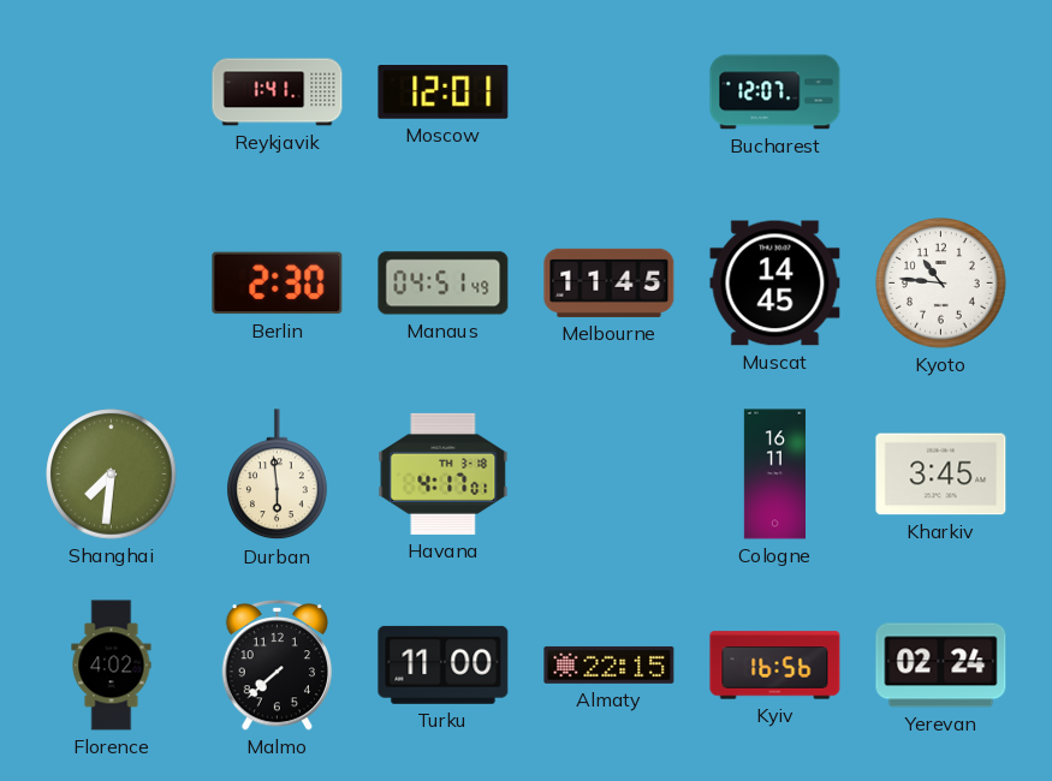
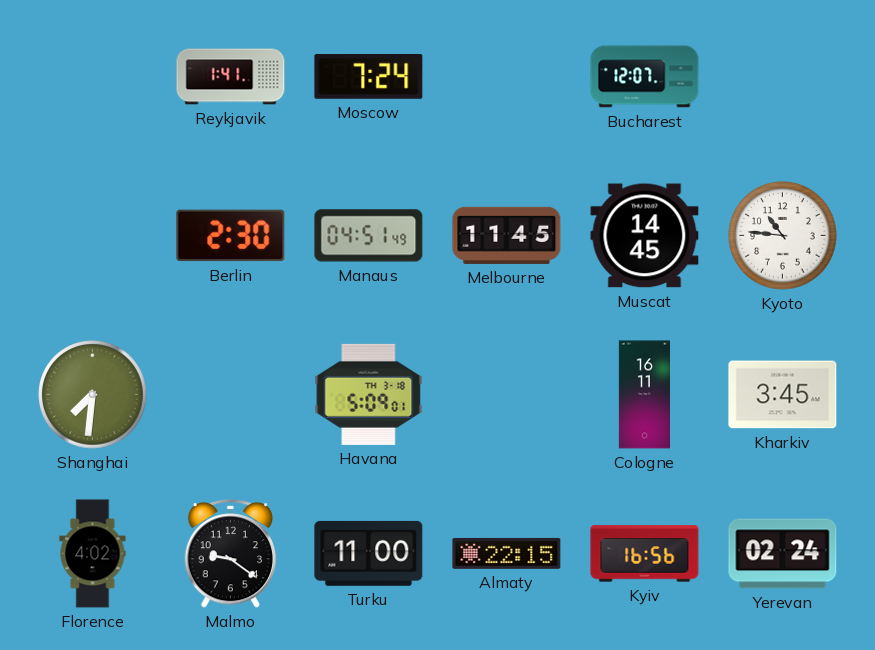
Moscow: 12:01 -> 7:24 (369, 77)
Durban: 5:59 -> none (278, 475)
Havana: 4:17 -> 5:09 (369, 394)
Malmo: 7:38 -> 9:21 (231, 554)
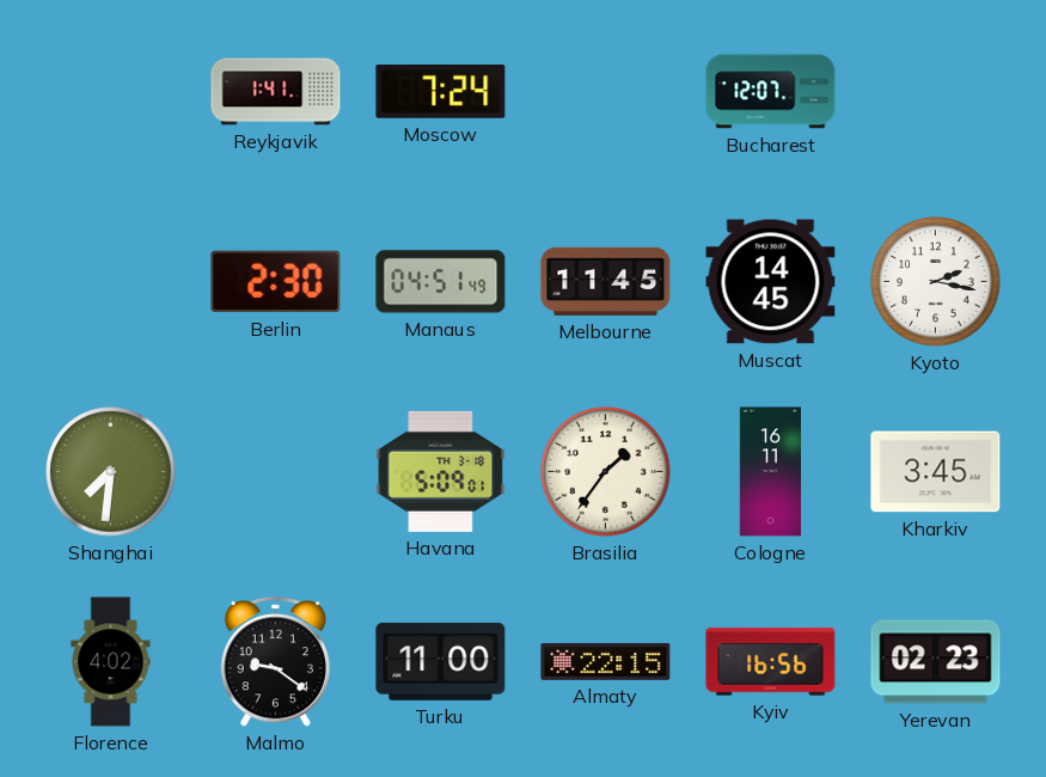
Kyoto: 10:46 -> 2:17 (936, 282)
Brasilia: none -> 1:36 (606, 472)
Yerevan: 02:24 -> 02:23 (936, 662)
